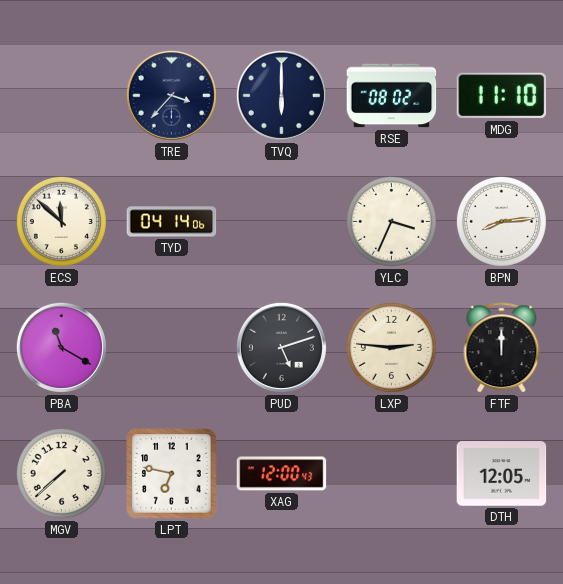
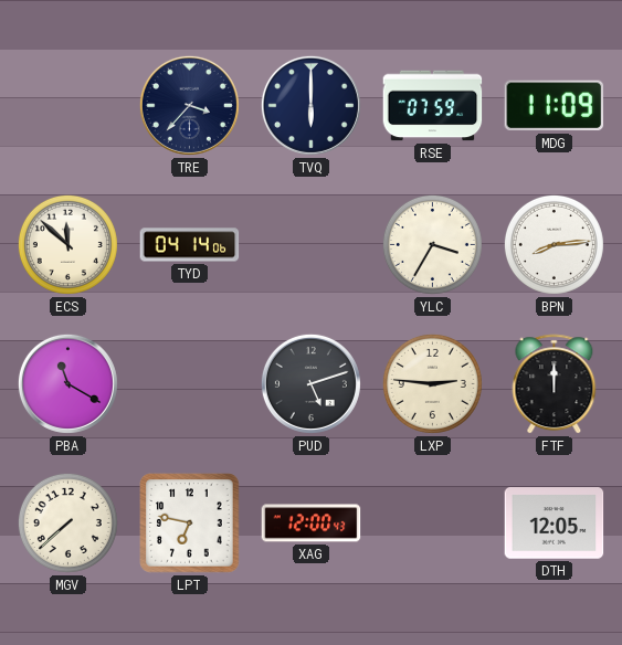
RSE: 08:02 -> 07:59 (433, 106)
MDG: 11:10 -> 11:09 (555, 106)
YLC: 3:34 -> 3:35 (432, 244)
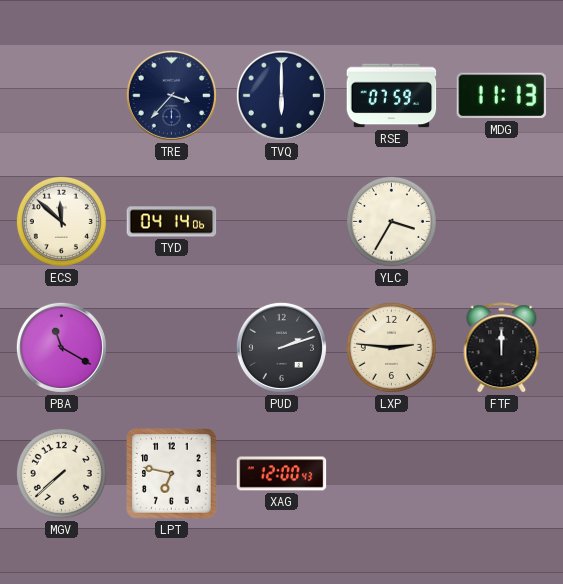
MDG: 11:09 -> 11:13 (502, 96)
BPN: 8:14 -> none (554, 244)
PUD: 5:12 -> 2:12 (281, 347)
DTH: 12:05 -> none (555, 524)
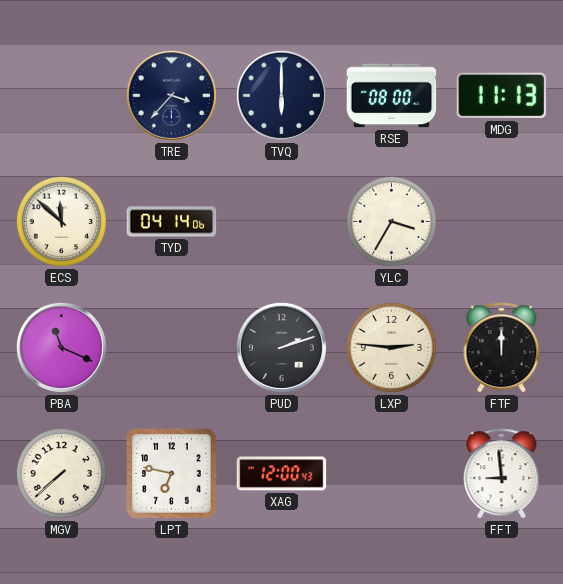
RSE: 07:59 -> 08:00 (392, 96)
PBA: 11:20 -> 11:19 (61, 347)
FFT: none -> 8:59 (502, 474)
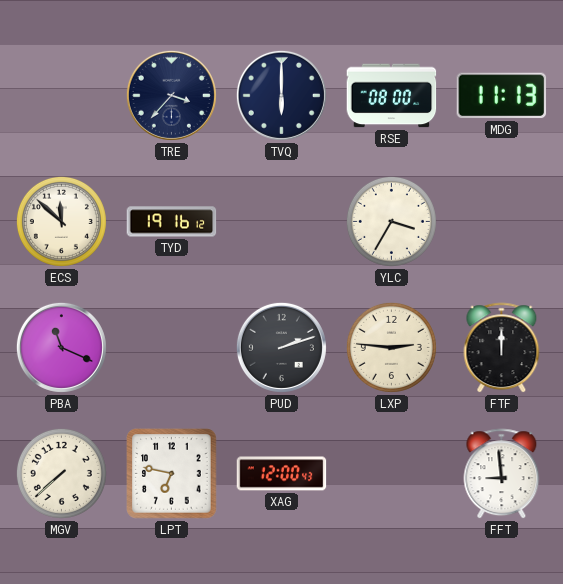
TYD: 04:14 -> 19:16 (172, 222)
